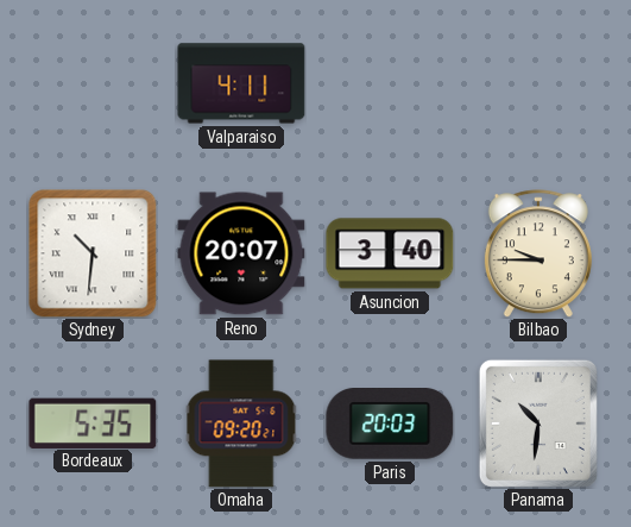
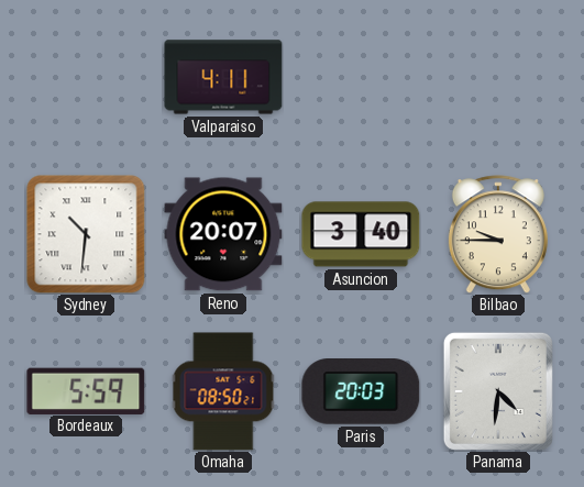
Bordeaux: 5:35 -> 5:59 (86, 390)
Omaha: 09:20 -> 08:50 (223, 391)
Panama: 10:31 -> 4:31 (498, 391)
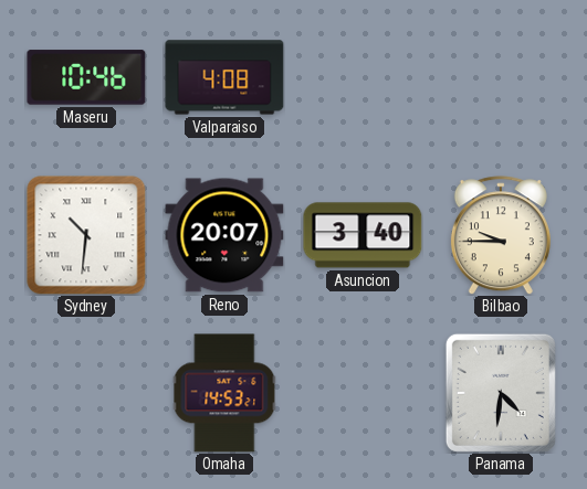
Maseru: none -> 10:46 (86, 77)
Valparaiso: 4:11 -> 4:08 (224, 77)
Bordeaux: 5:59 -> none (86, 390)
Omaha: 08:50 -> 14:53 (224, 393)
Paris: 20:03 -> none (361, 392)
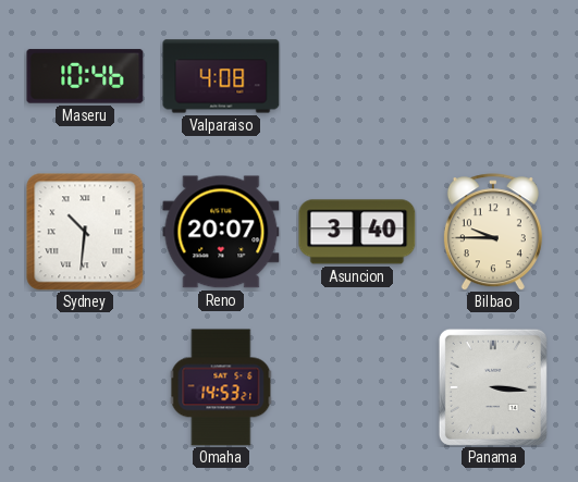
Panama: 4:31 -> 3:16 (493, 387)
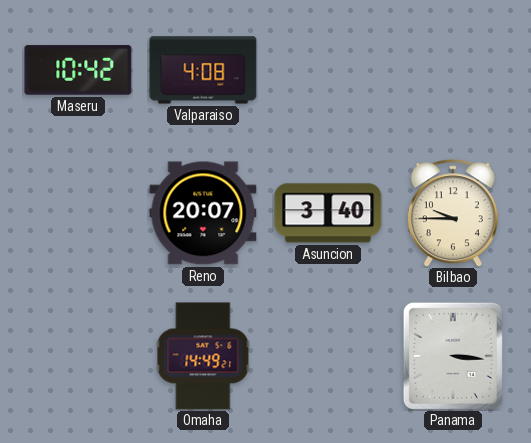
Maseru: 10:46 -> 10:42 (78, 70)
Sydney: 10:31 -> none (85, 232)
Omaha: 14:53 -> 14:49 (203, 356)
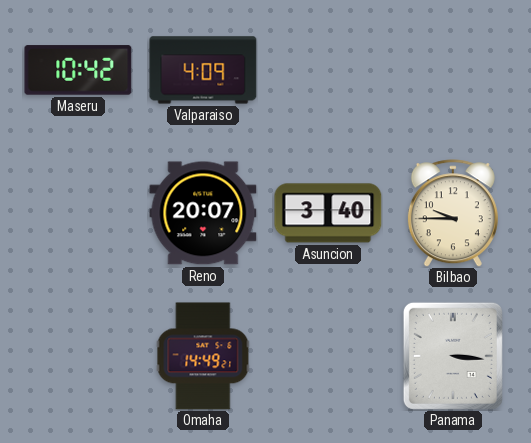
Valparaiso: 4:08 -> 4:09 (203, 70)
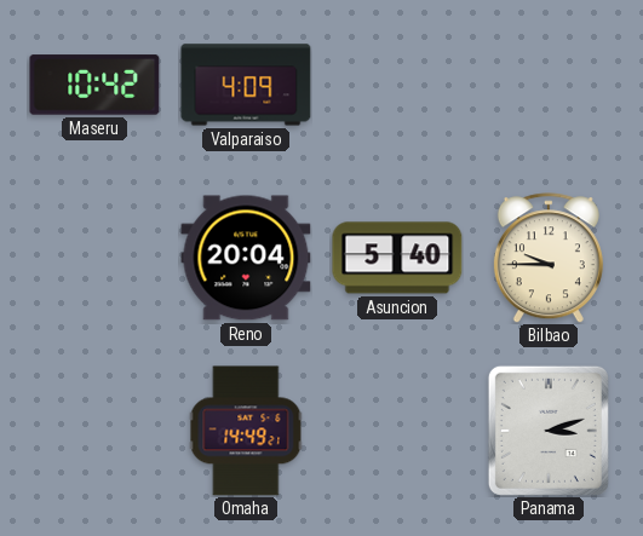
Reno: 20:07 -> 20:04 (246, 258)
Asuncion: 3:40 -> 5:40 (397, 258)
Panama: 3:16 -> 3:12 (549, 431)
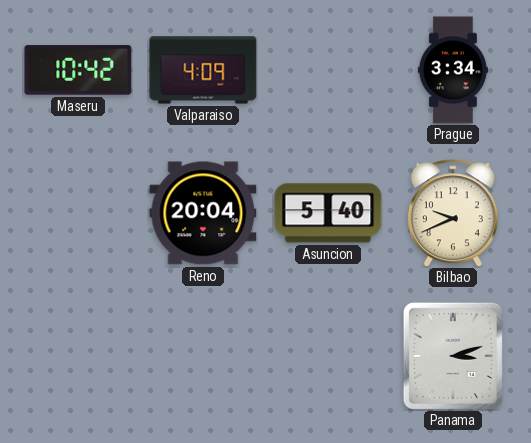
Prague: none -> 3:34 (453, 70)
Bilbao: 9:45 -> 9:41 (453, 213)
Omaha: 14:49 -> none (246, 431)
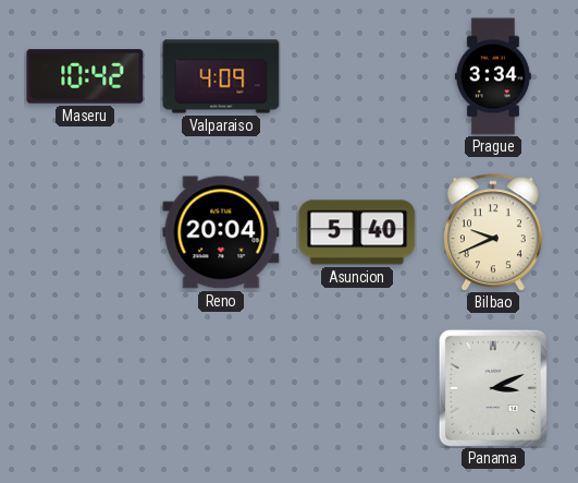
Panama: 3:12 -> 3:11 (493, 388)
